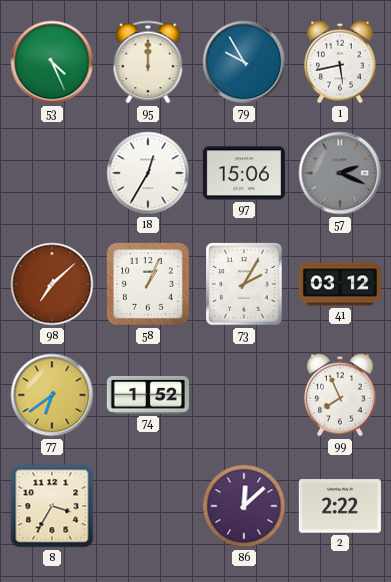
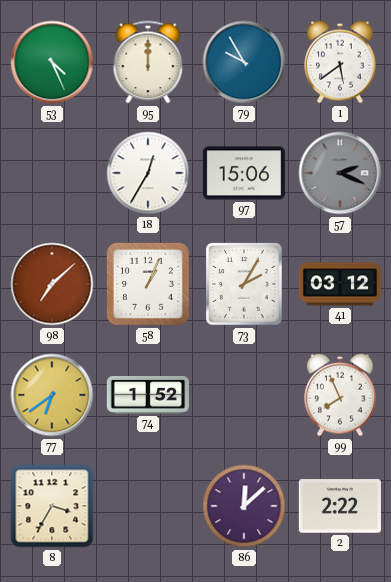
1: 5:43 -> 5:39 (340, 62)
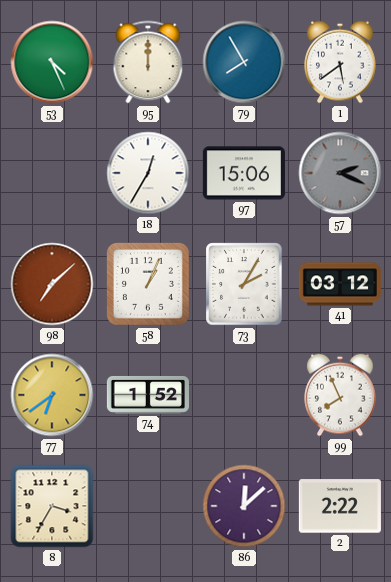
79: 9:55 -> 7:55 (244, 62)
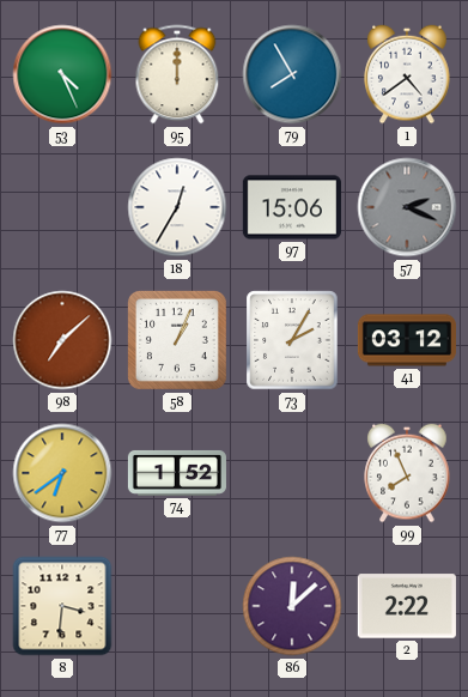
1: 5:39 -> 4:39 (407, 74)
8: 3:35 -> 3:31 (62, 606)
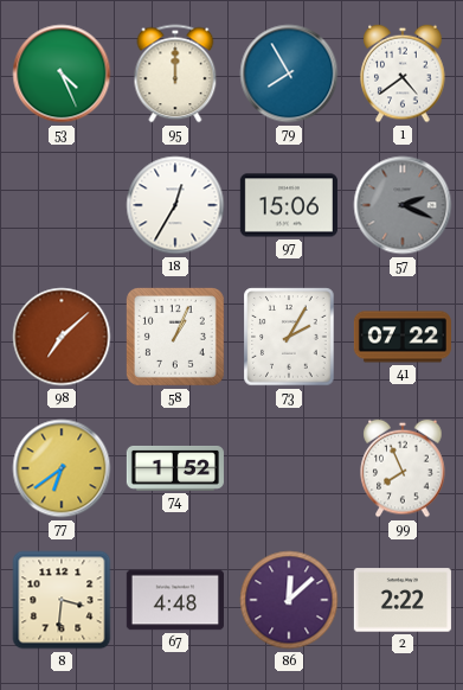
41: 03:12 -> 07:22 (403, 337)
67: none -> 4:48 (175, 600)
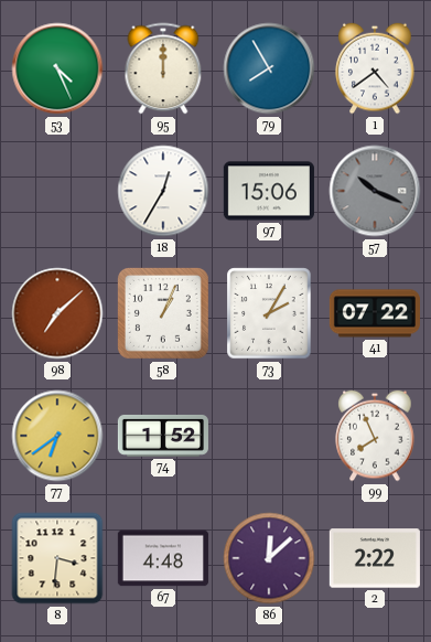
57: 2:19 -> 10:19 (375, 191)
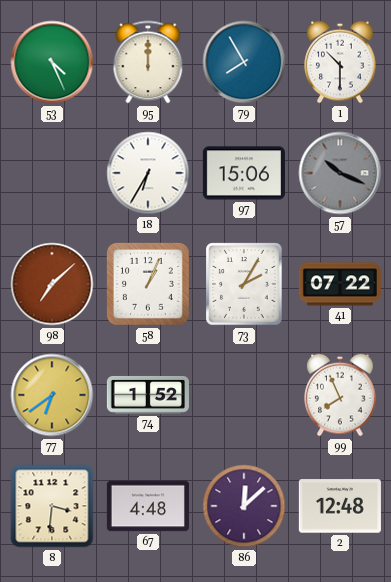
1: 4:39 -> 10:30 (340, 62)
18: 12:35 -> 6:35 (148, 173)
2: 2:22 -> 12:48 (340, 506)
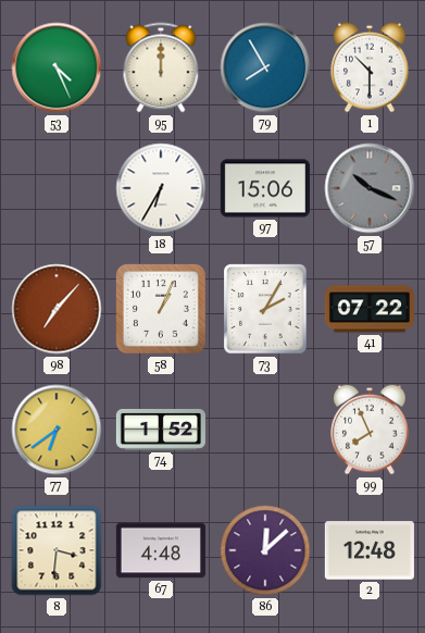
98: 7:08 -> 7:07 (57, 309)
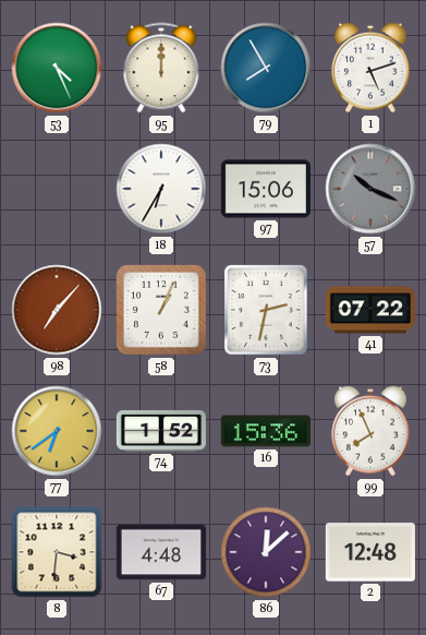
1: 10:30 -> 5:12 (370, 68)
73: 2:05 -> 2:32 (266, 310)
16: none -> 15:36 (266, 431)
